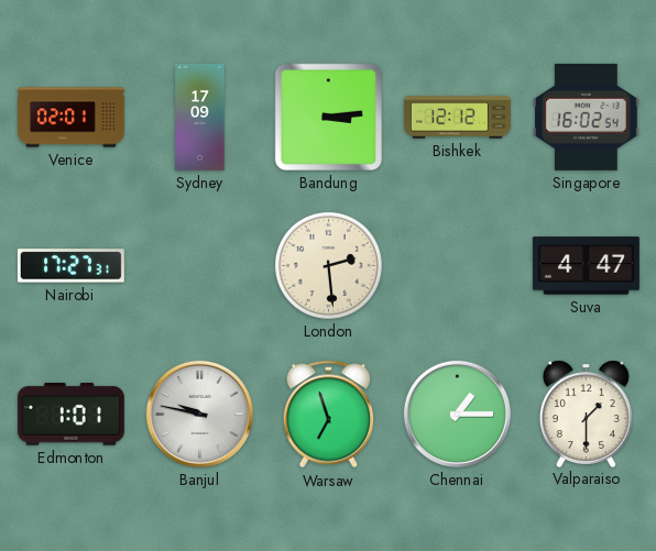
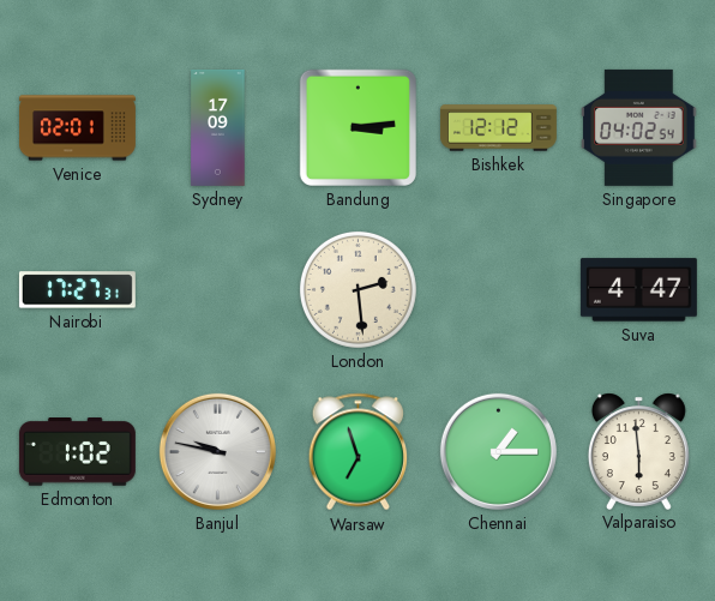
Singapore: 16:02 -> 04:02 (639, 127)
Edmonton: 1:01 -> 1:02 (77, 452)
Valparaiso: 1:30 -> 5:59 (638, 451)
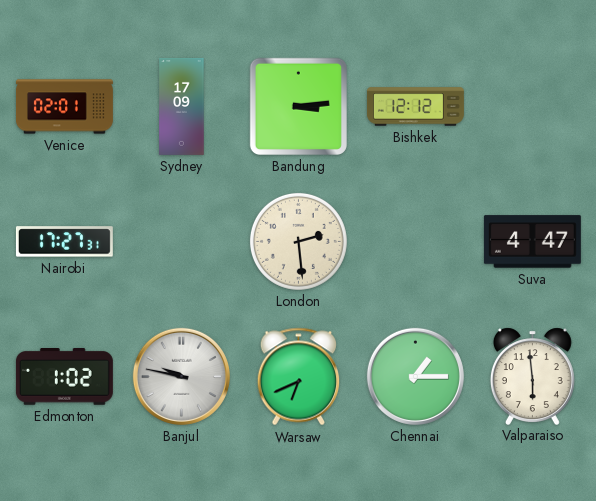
Singapore: 04:02 -> none (639, 127)
Warsaw: 6:57 -> 6:41 (299, 377)
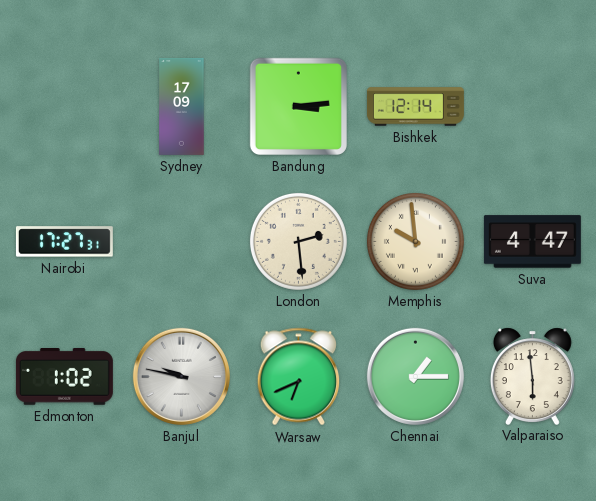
Venice: 02:01 -> none (64, 107)
Bishkek: 12:12 -> 12:14 (415, 107)
Memphis: none -> 9:59 (415, 241)
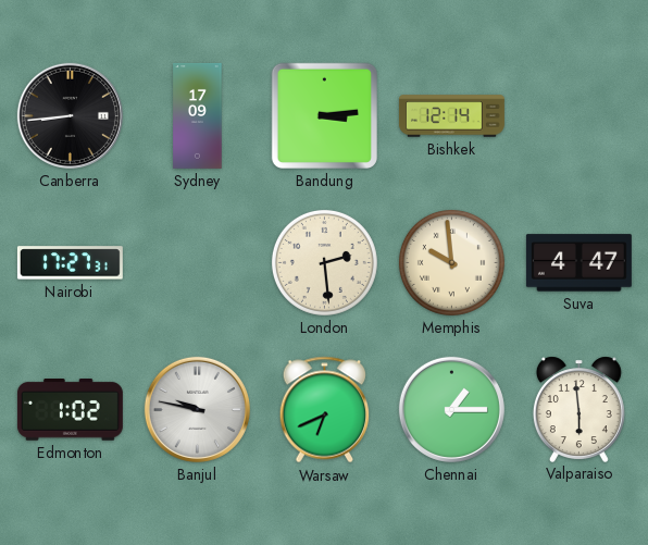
Canberra: none -> 8:44 (70, 115)
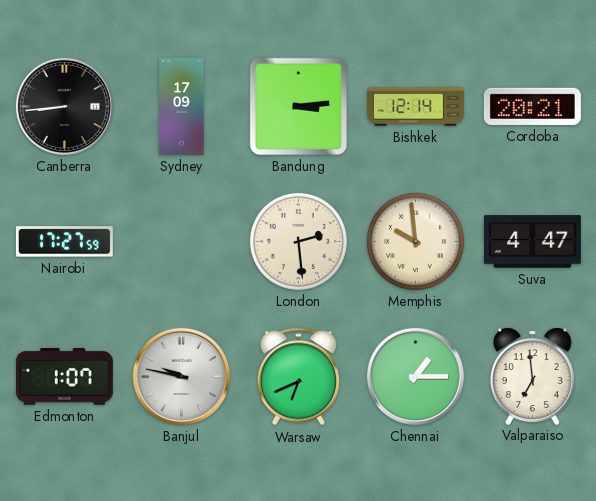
Cordoba: none -> 20:21 (532, 106)
Nairobi: 17:27:31 -> 17:27:59 (64, 242)
Edmonton: 1:02 -> 1:07 (64, 377)
Valparaiso: 5:59 -> 6:59 (532, 376)
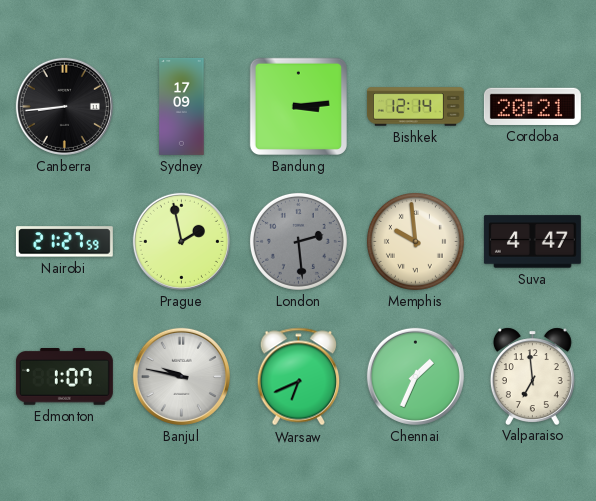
Nairobi: 17:27 -> 21:27 (64, 242)
Prague: none -> 1:58 (181, 241)
London dial: cream -> grey (298, 241)
Chennai: 1:15 -> 1:34 (415, 376)
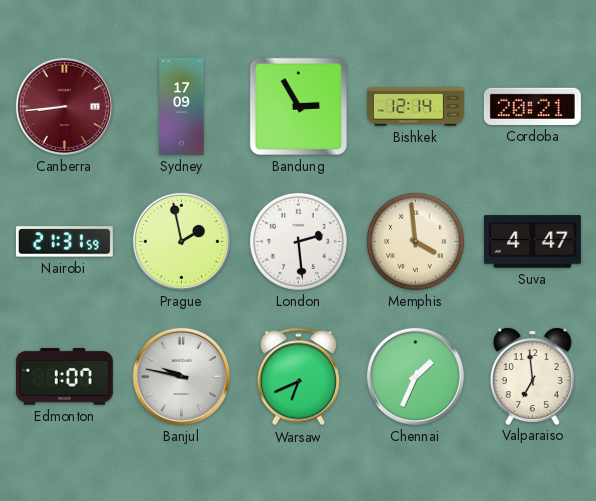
Canberra dial: black -> burgundy (64, 106)
Bandung: 3:14 -> 2:55 (298, 106)
Nairobi: 21:27 -> 21:31 (64, 242)
London dial: grey -> white (298, 241)
Memphis: 9:59 -> 3:59 (415, 241)
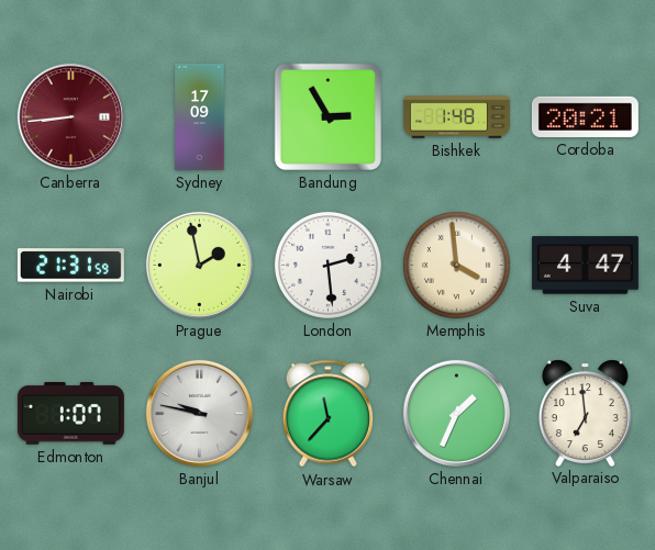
Bishkek: 12:14 -> 1:48 (456, 117)
Warsaw: 6:41 -> 11:37 (329, 414)
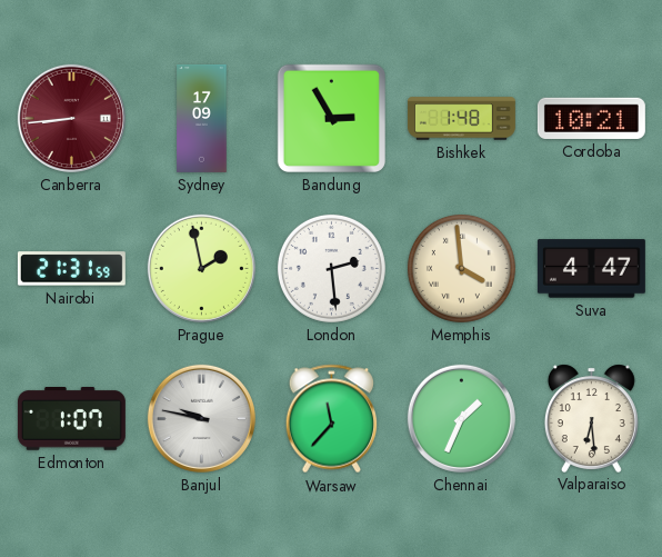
Cordoba: 20:21 -> 10:21 (591, 118)
Valparaiso: 6:59 -> 6:29 (591, 418)
